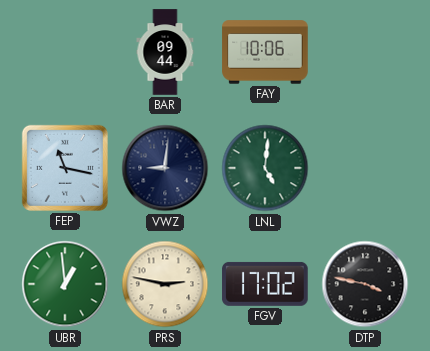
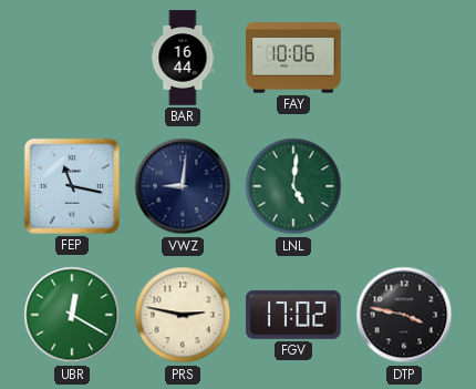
BAR: 09:44 -> 16:44 (183, 58)
UBR: 12:59 -> 12:20 (72, 315)
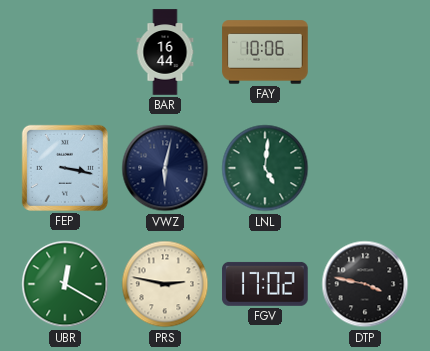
FEP: 11:17 -> 3:17 (65, 168)
VWZ: 9:01 -> 6:02 (165, 168)
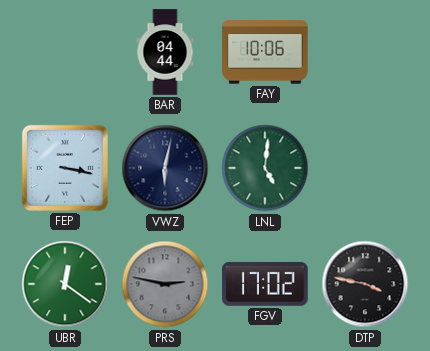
BAR: 16:44 -> 04:44 (165, 52)
UBR: 12:20 -> 12:21 (65, 284)
PRS dial: cream -> grey (165, 284)
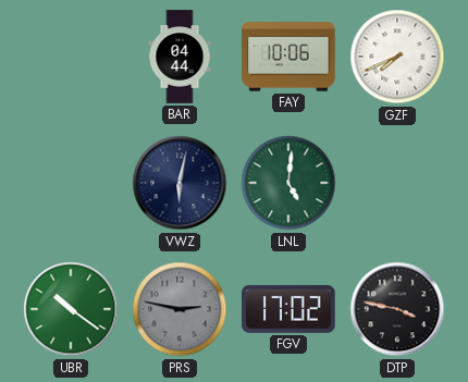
GZF: none -> 7:41 (397, 57)
FEP: 3:17 -> none (65, 168)
UBR: 12:21 -> 10:21 (71, 309)
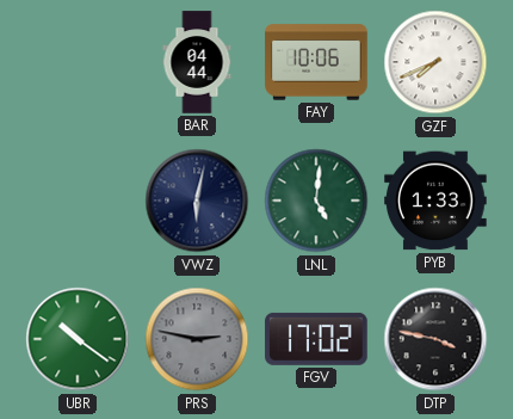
PYB: none -> 1:33 (435, 201)
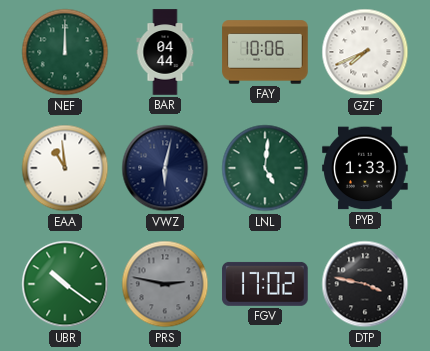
NEF: none -> 12:00 (65, 52)
EAA: none -> 10:59 (65, 168)
